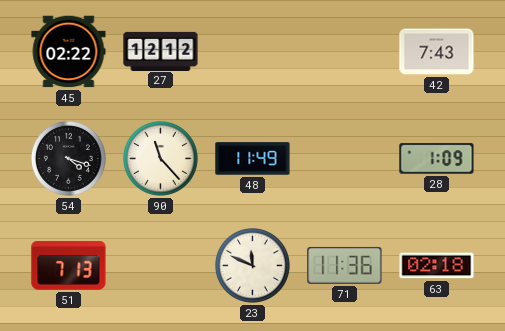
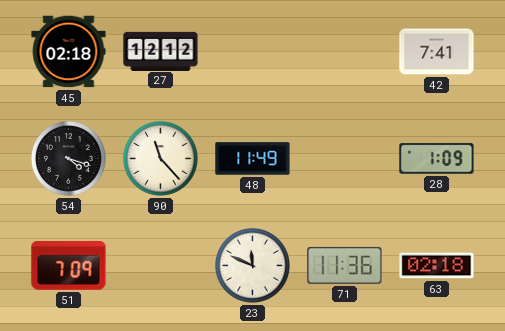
45: 02:22 -> 02:18 (69, 52)
42: 7:43 -> 7:41 (437, 52)
51: 7:13 -> 7:09 (69, 266)
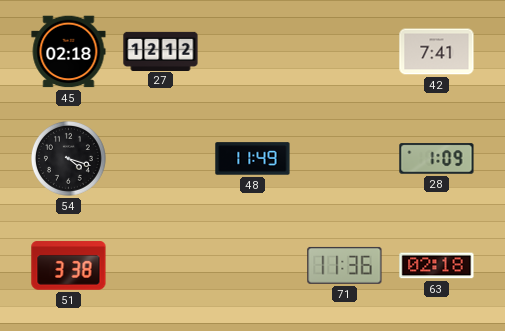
90: 11:23 -> none (160, 158)
51: 7:09 -> 3:38 (69, 266)
23: 11:49 -> none (252, 265)
